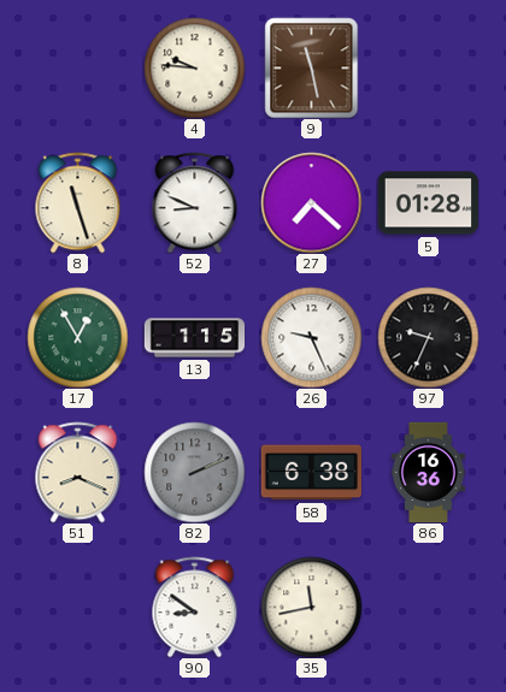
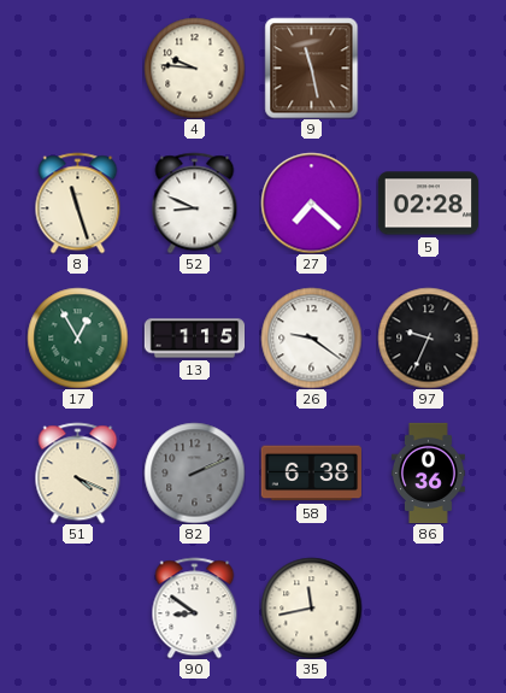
5: 01:28 -> 02:28 (428, 204)
26: 9:26 -> 9:21 (311, 337)
51: 8:19 -> 4:19 (78, 472)
86: 16:36 -> 0:36 (428, 472)
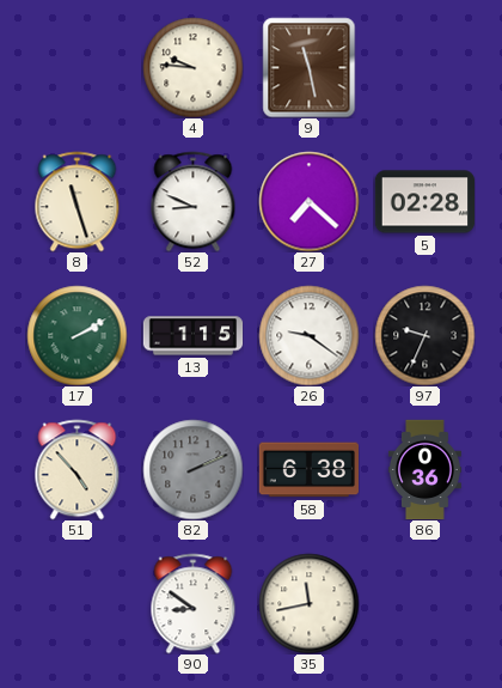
17: 12:55 -> 2:10 (76, 335)
51: 4:19 -> 4:53 (78, 469)
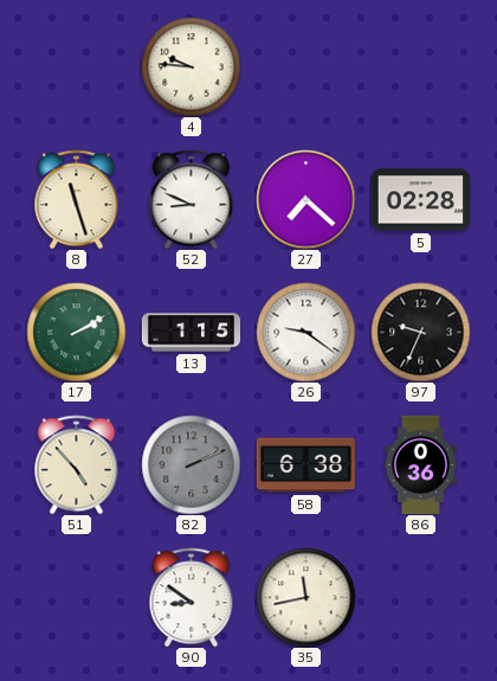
9: 11:28 -> none (310, 67)
